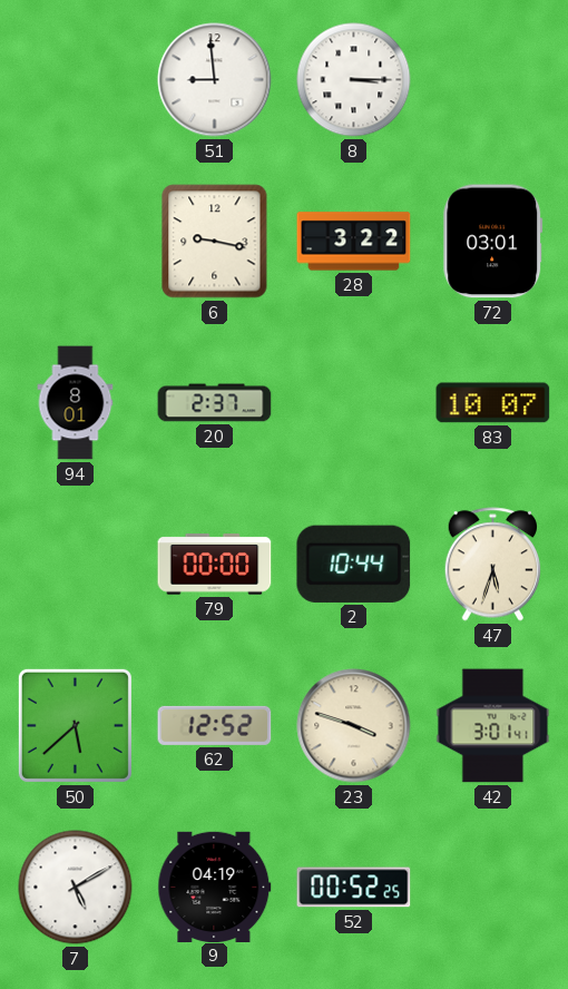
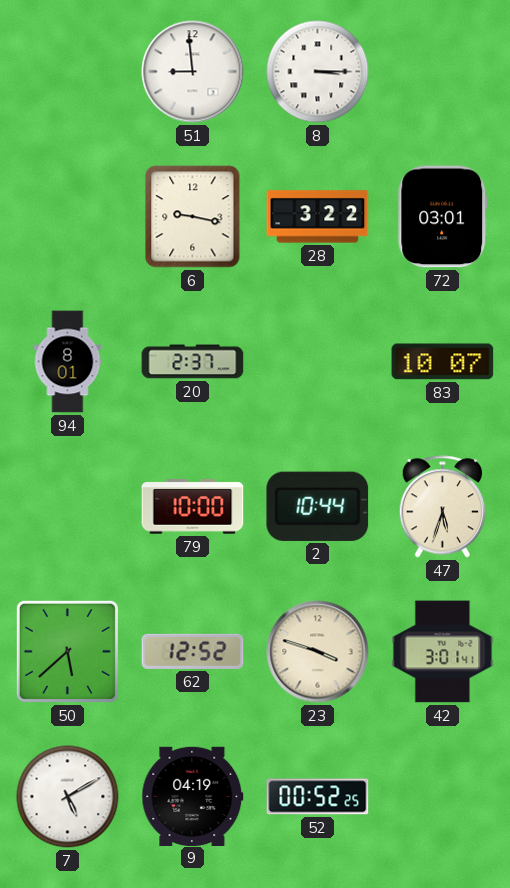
79: 00:00 -> 10:00 (193, 507)
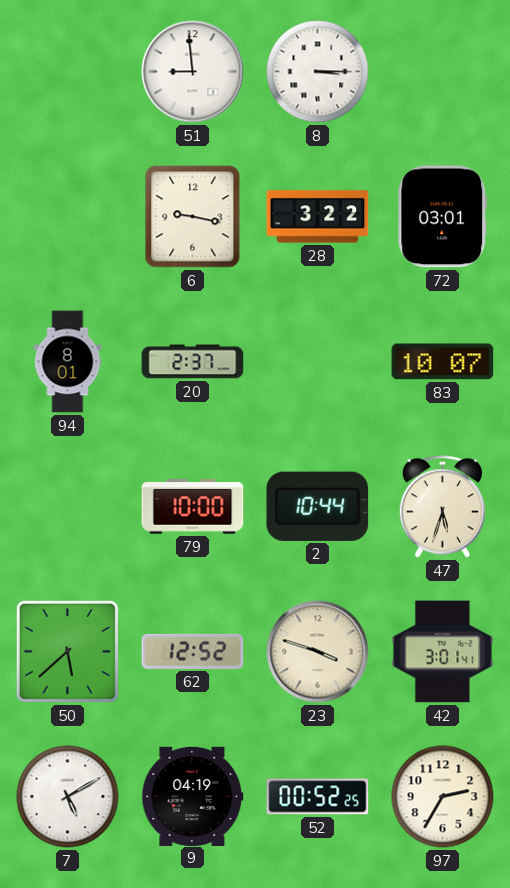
97: none -> 2:35 (443, 797)
